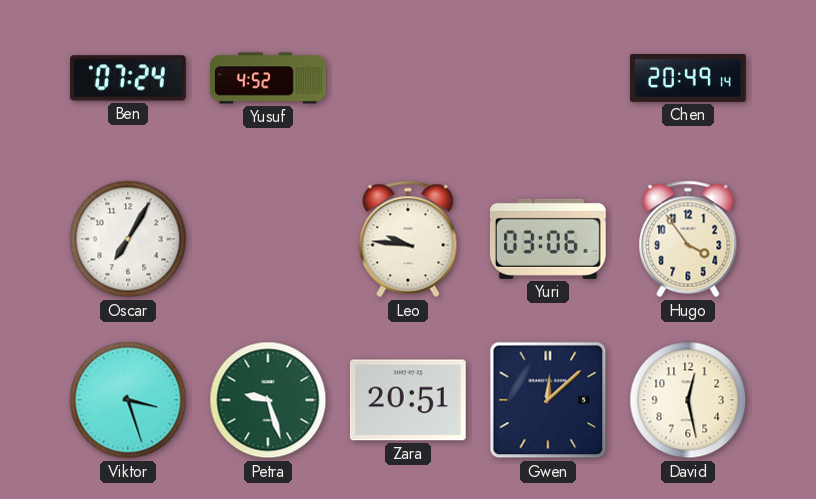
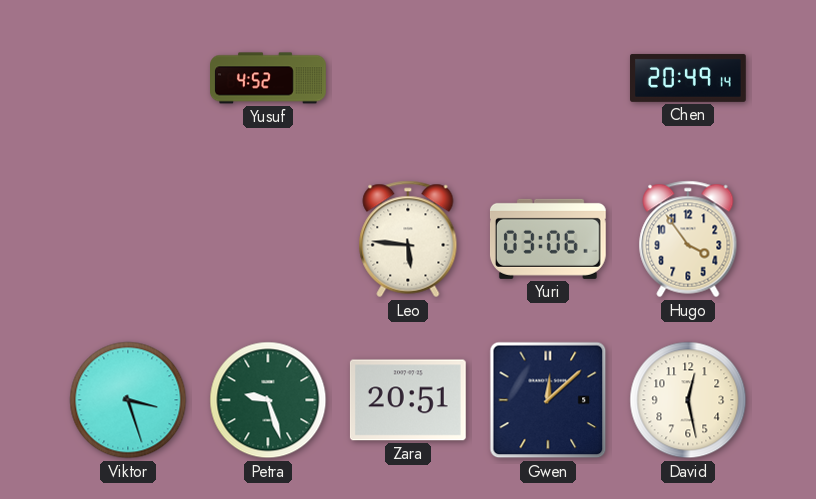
Ben: 07:24 -> none (128, 78)
Oscar: 7:05 -> none (128, 239)
Leo: 9:46 -> 5:46 (408, 239)
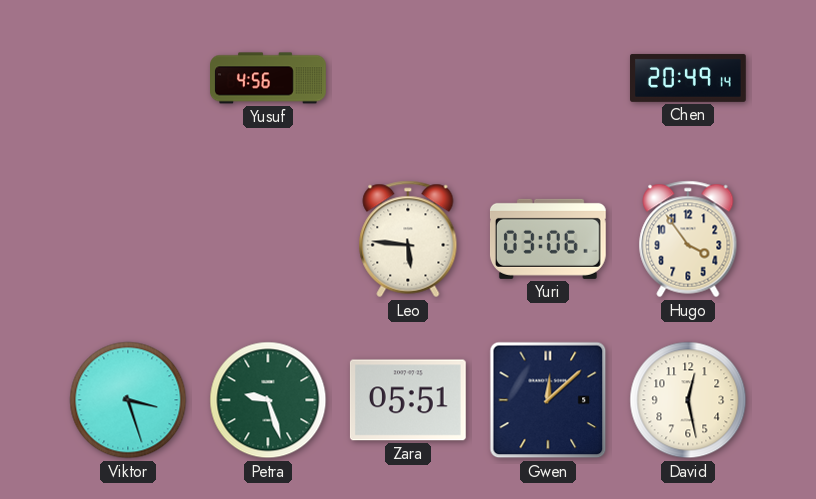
Yusuf: 4:52 -> 4:56 (269, 78)
Zara: 20:51 -> 05:51 (408, 400)
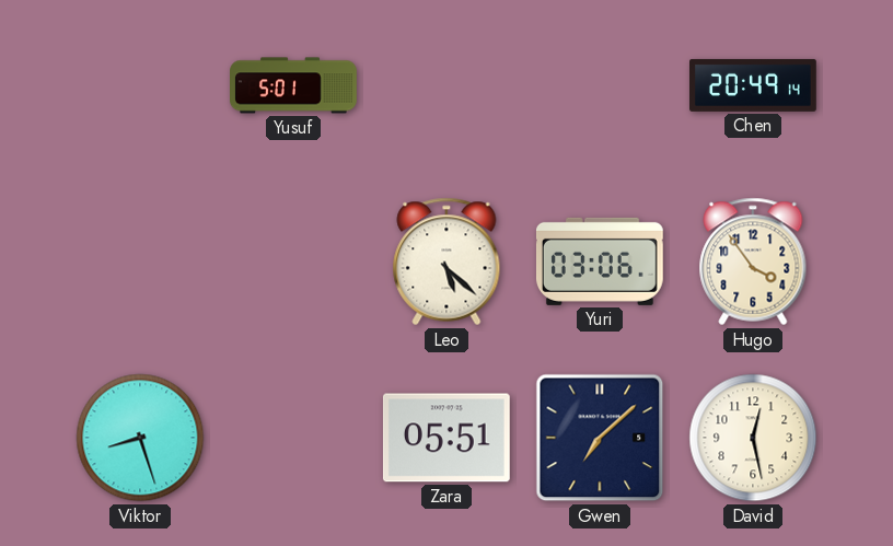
Yusuf: 4:56 -> 5:01 (294, 85)
Leo: 5:46 -> 5:22 (447, 262)
Viktor: 3:27 -> 8:27 (140, 438)
Petra: 9:27 -> none (268, 400)
Gwen: 12:08 -> 7:08 (600, 438)
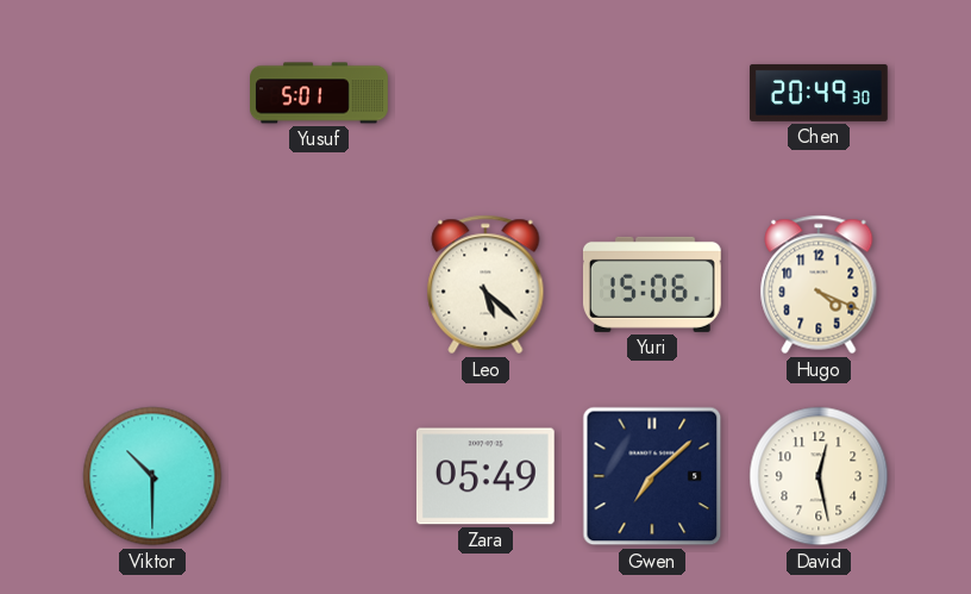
Chen: 20:49:14 -> 20:49:30 (820, 93)
Yuri: 03:06 -> 15:06 (652, 285)
Hugo: 3:54 -> 4:19 (819, 285)
Viktor: 8:27 -> 10:30 (152, 476)
Zara: 05:51 -> 05:49 (485, 476)
